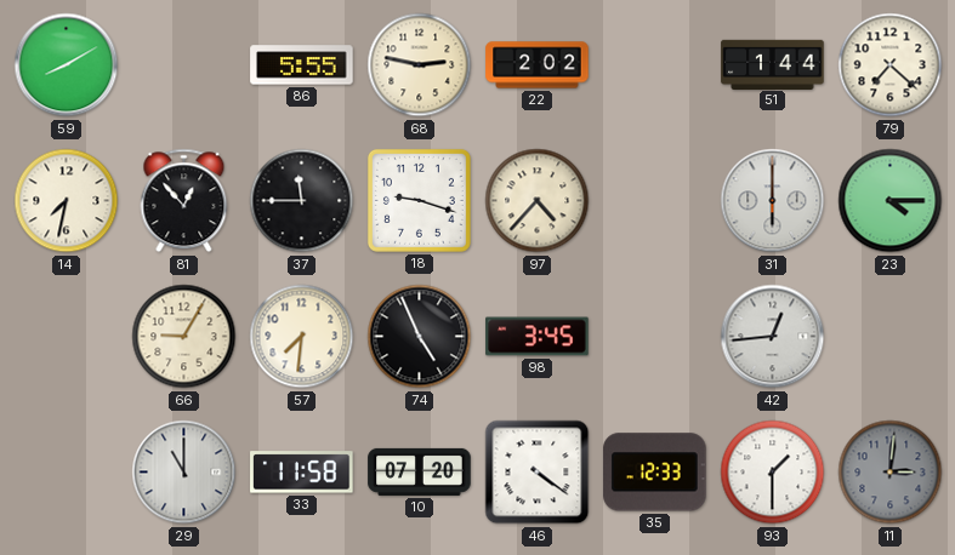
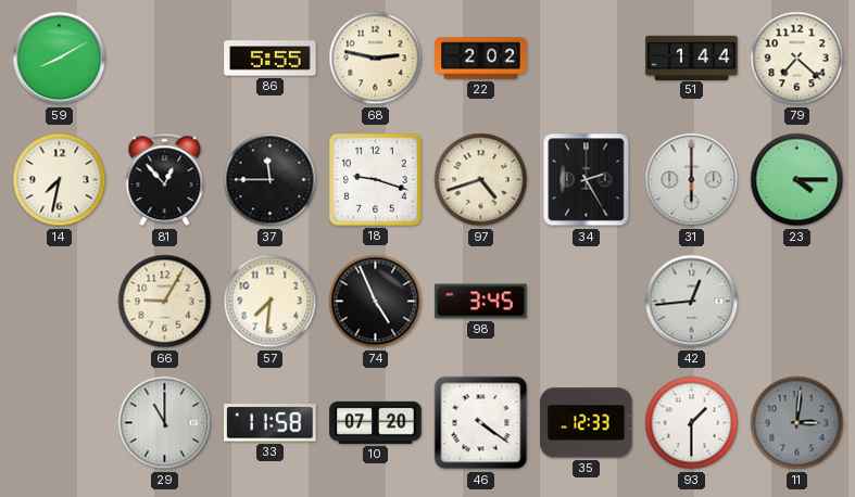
97: 4:37 -> 4:42 (481, 180)
34: none -> 2:25 (587, 180)
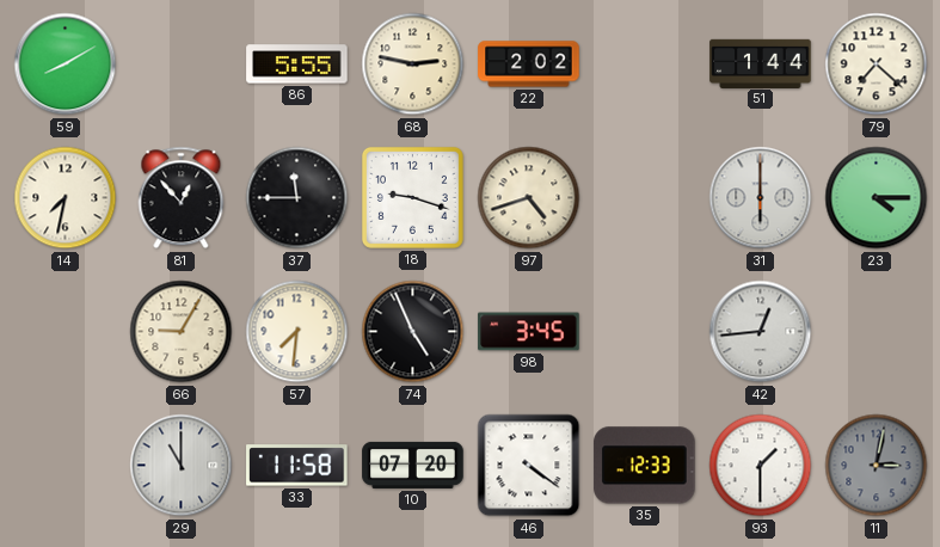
34: 2:25 -> none (587, 180)
11: 3:01 -> 3:02 (877, 466)
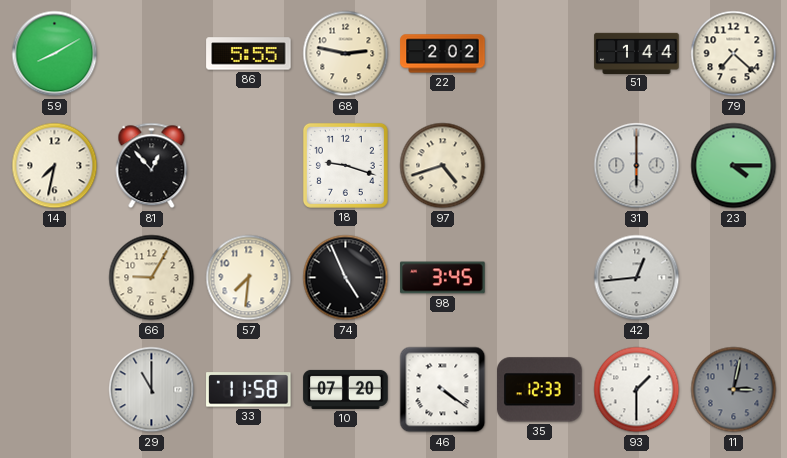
37: 11:45 -> none (297, 198)
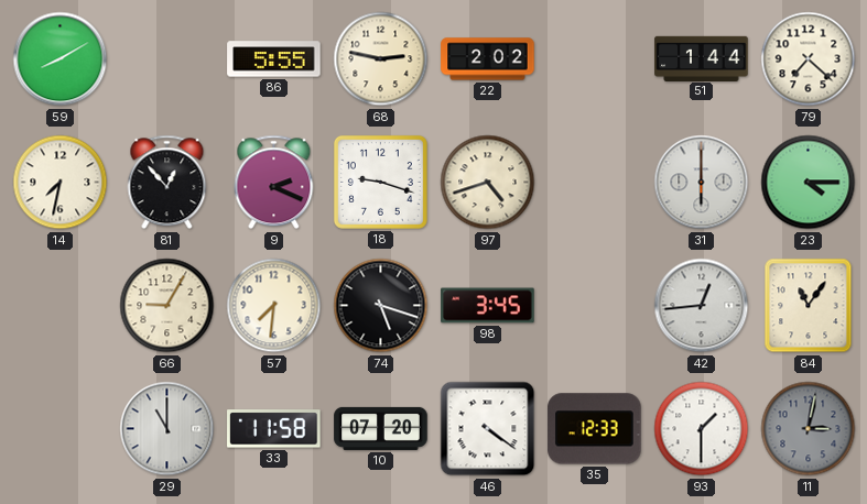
9: none -> 2:19 (274, 183)
74: 4:56 -> 5:18 (381, 306)
84: none -> 11:06 (809, 306)
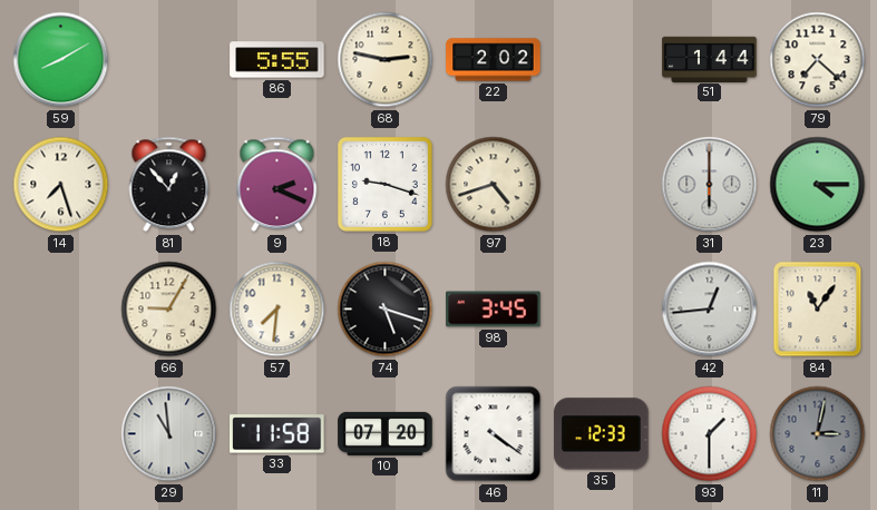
14: 7:32 -> 7:27 (61, 185)
29: 11:00 -> 10:59 (169, 434)
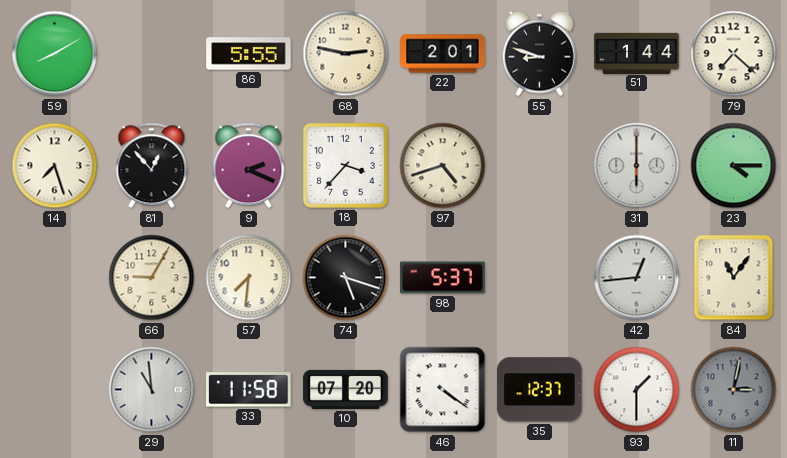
22: 2:02 -> 2:01 (443, 54)
55: none -> 8:48 (539, 54)
18: 9:18 -> 3:37 (345, 165)
98: 3:45 -> 5:37 (443, 278)
35: 12:33 -> 12:37 (540, 390)
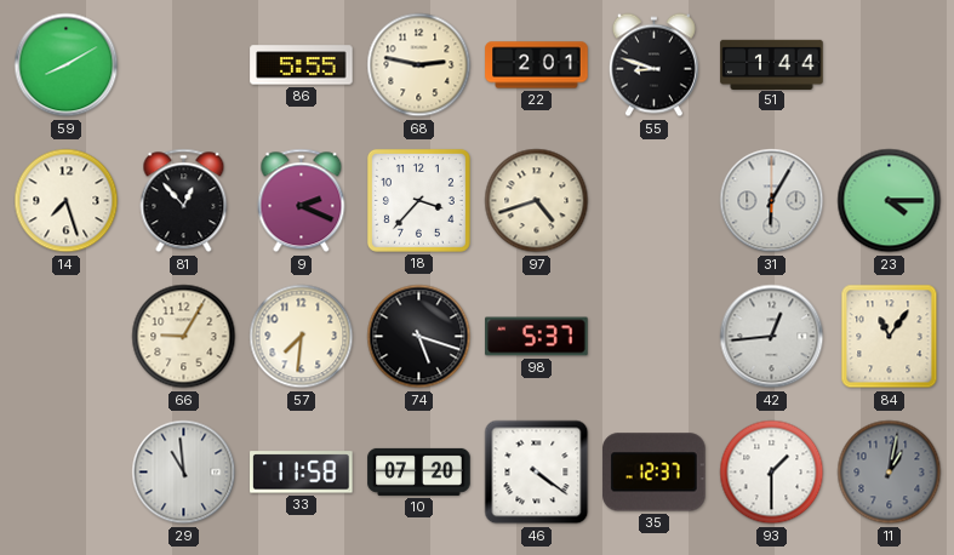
79: 7:22 -> none (734, 54)
31: 6:00 -> 6:05 (772, 201)
11: 3:02 -> 1:02 (890, 473)
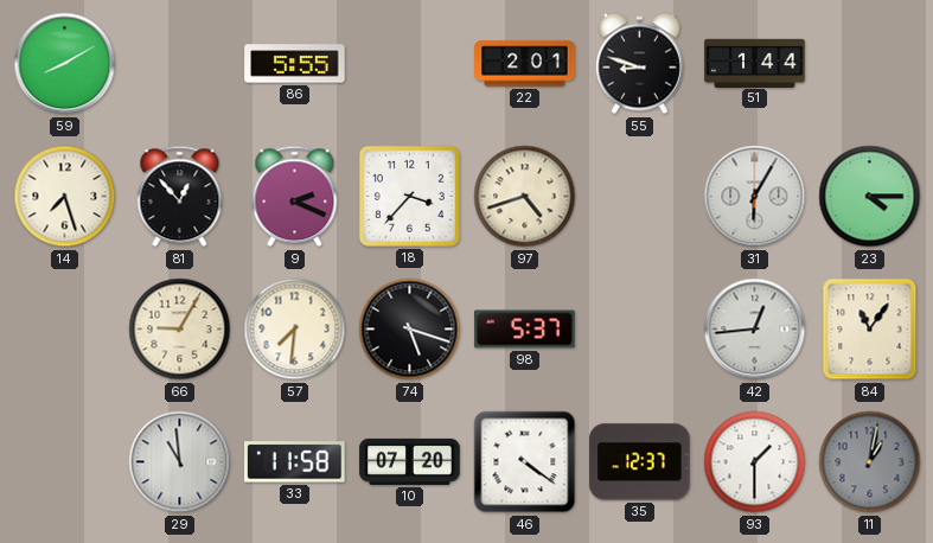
68: 2:47 -> none (419, 65)
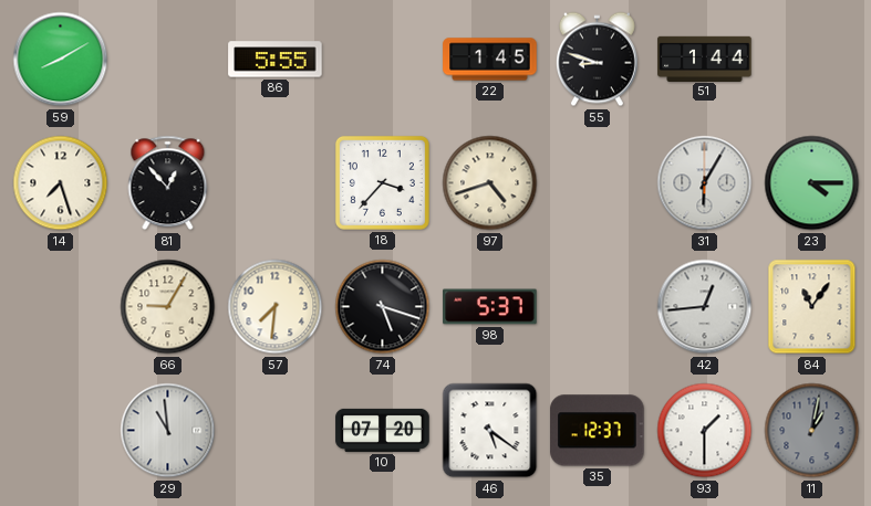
22: 2:01 -> 1:45 (490, 60)
9: 2:19 -> none (295, 197)
33: 11:58 -> none (295, 462)
46: 4:21 -> 5:21 (490, 431)
